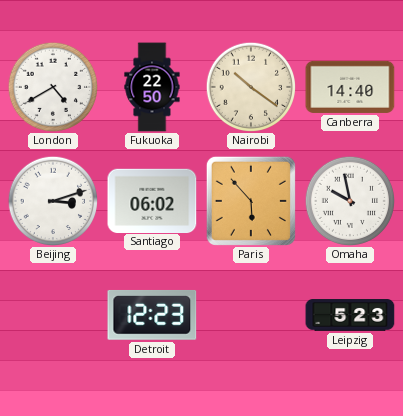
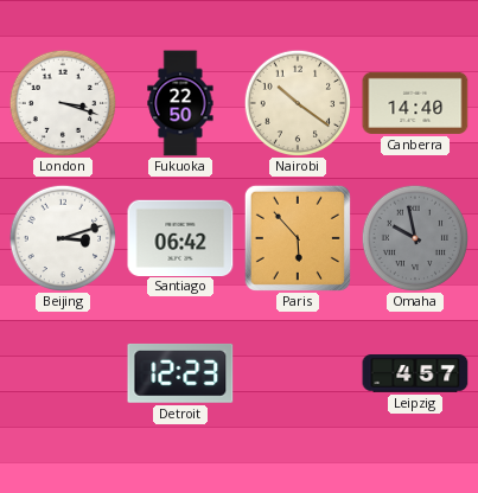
London: 4:40 -> 3:18 (62, 102)
Santiago: 06:02 -> 06:42 (180, 237)
Omaha dial: white -> grey (414, 237)
Leipzig: 5:23 -> 4:57 (415, 373)
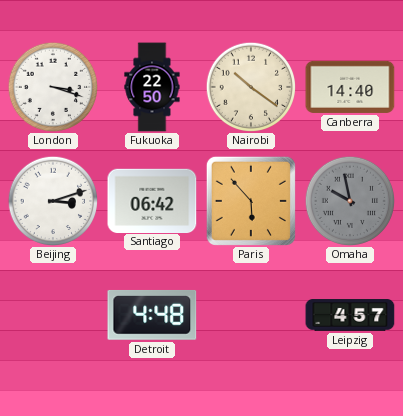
Detroit: 12:23 -> 4:48 (152, 315)
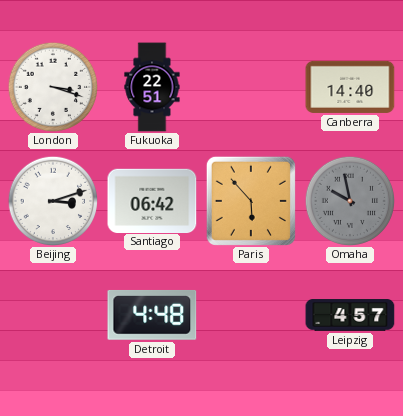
Fukuoka: 22:50 -> 22:51 (152, 87)
Nairobi: 10:21 -> none (250, 86)
